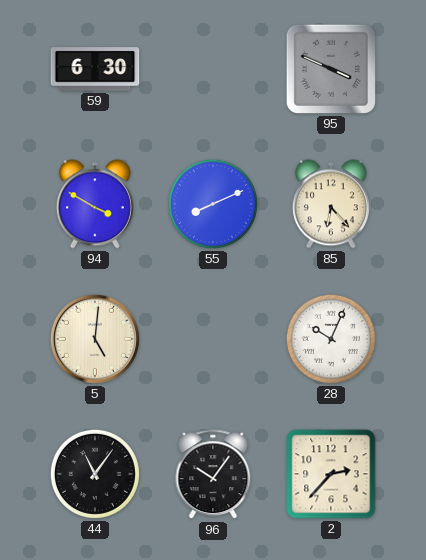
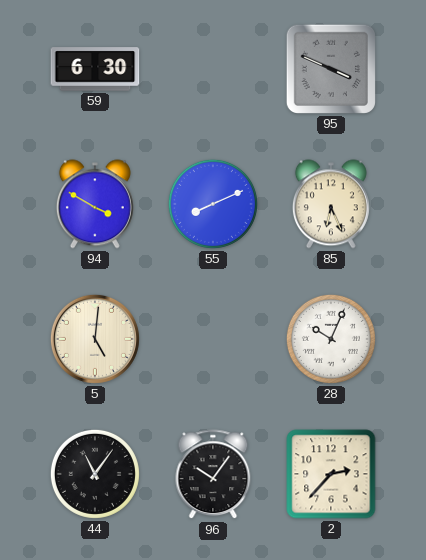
85: 6:23 -> 6:26 (331, 204)
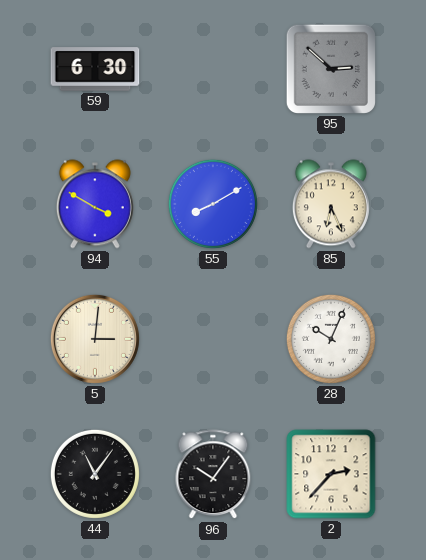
95: 3:49 -> 2:52 (331, 69)
55: 8:11 -> 8:10 (213, 204)
5: 5:01 -> 3:01 (95, 339)
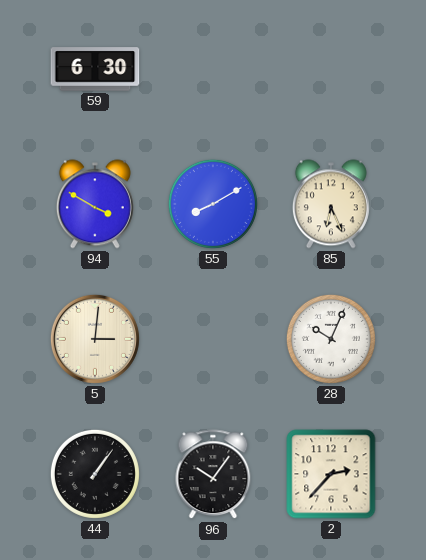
95: 2:52 -> none (331, 69)
44: 11:06 -> 1:06 (95, 474)
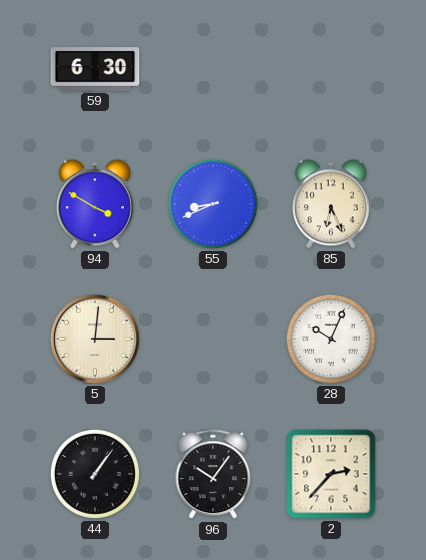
55: 8:10 -> 8:41 (213, 204)
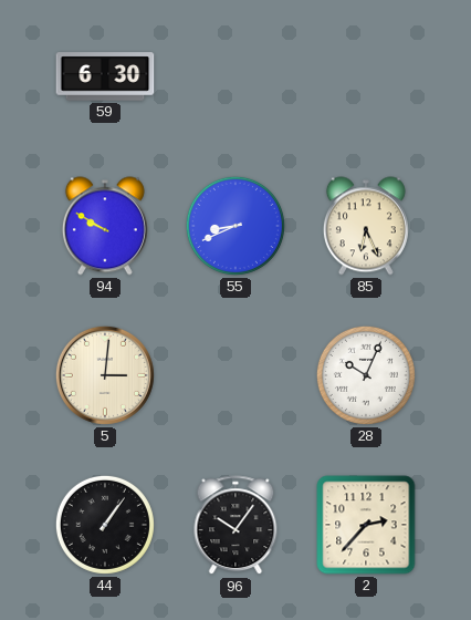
94: 3:50 -> 9:50 (105, 226)
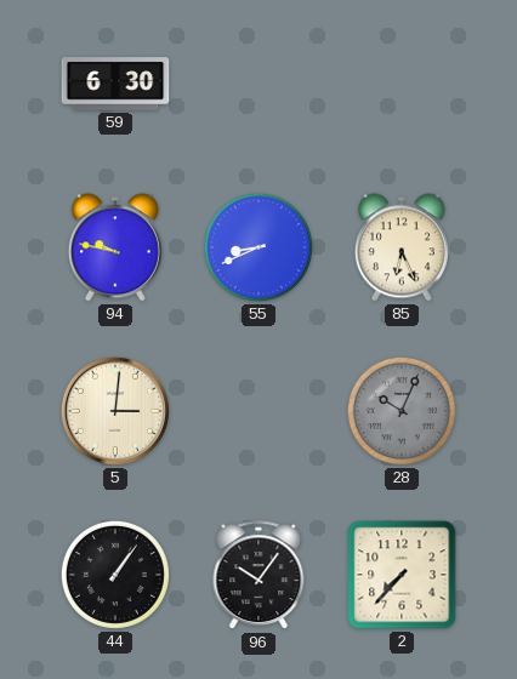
94: 9:50 -> 9:47 (115, 247)
28 dial: white -> grey (402, 411)
2: 2:37 -> 7:37 (402, 575)
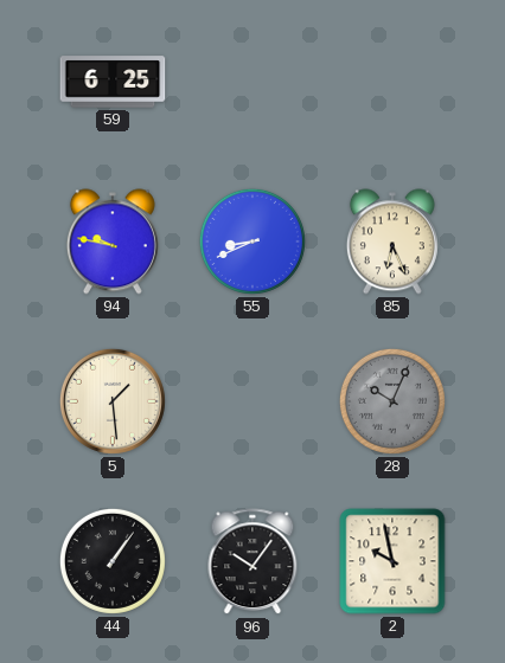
59: 6:30 -> 6:25 (113, 82)
5: 3:01 -> 1:29 (113, 401)
2: 7:37 -> 9:58 (392, 561)
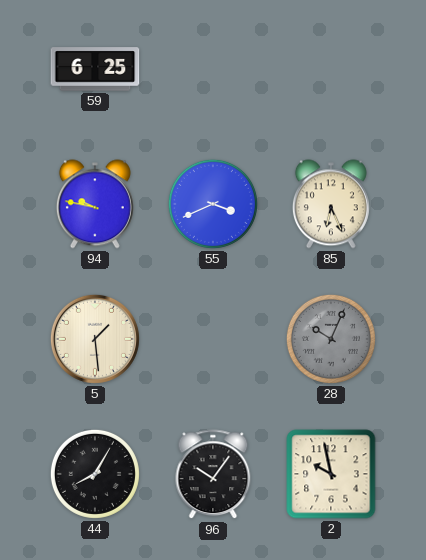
55: 8:41 -> 3:41 (213, 204)
44: 1:06 -> 8:05 (95, 474)
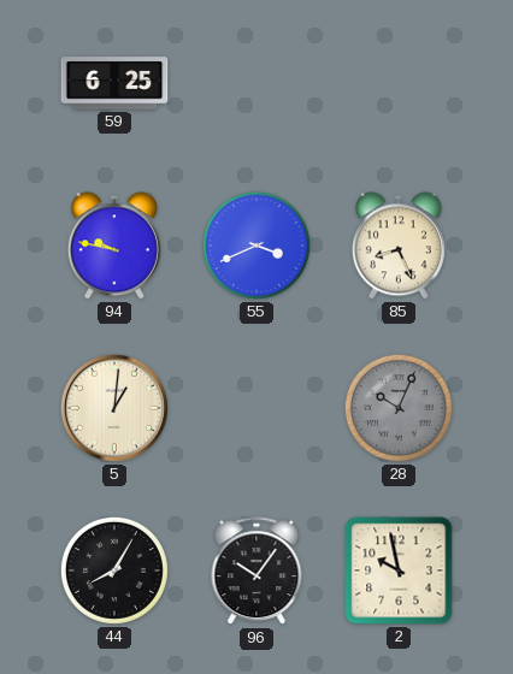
85: 6:26 -> 8:26 (399, 246)
5: 1:29 -> 1:01 (114, 408)
